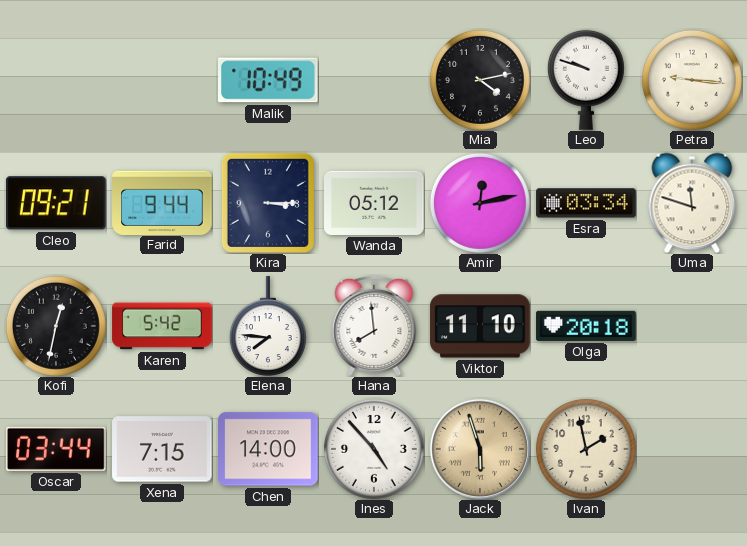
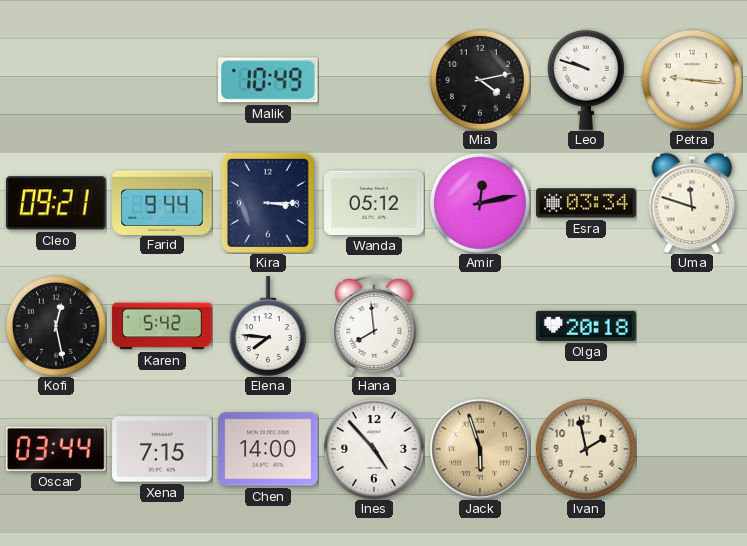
Kofi: 12:32 -> 12:28 (56, 326)
Viktor: 11:10 -> none (480, 326)
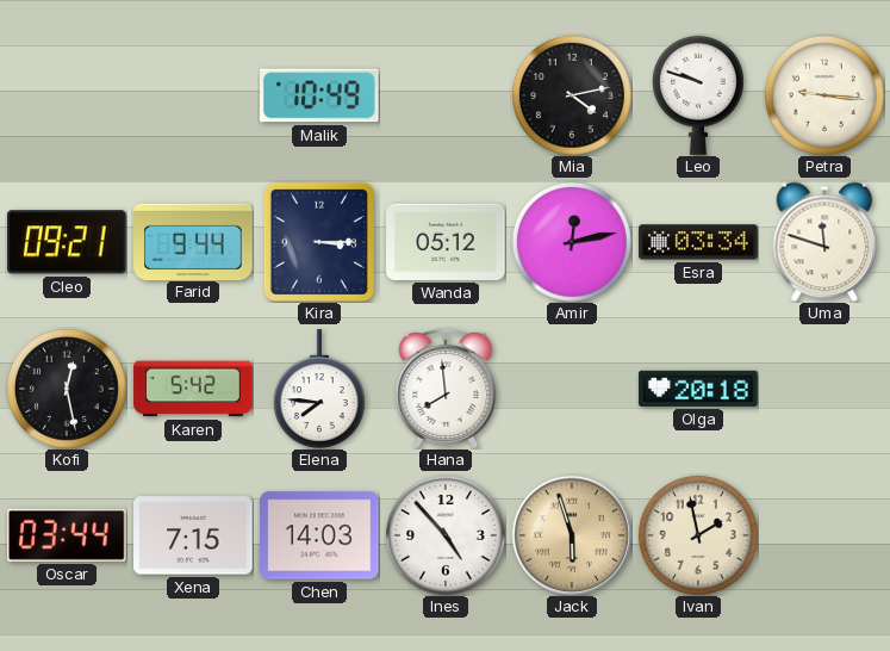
Chen: 14:00 -> 14:03 (319, 535)
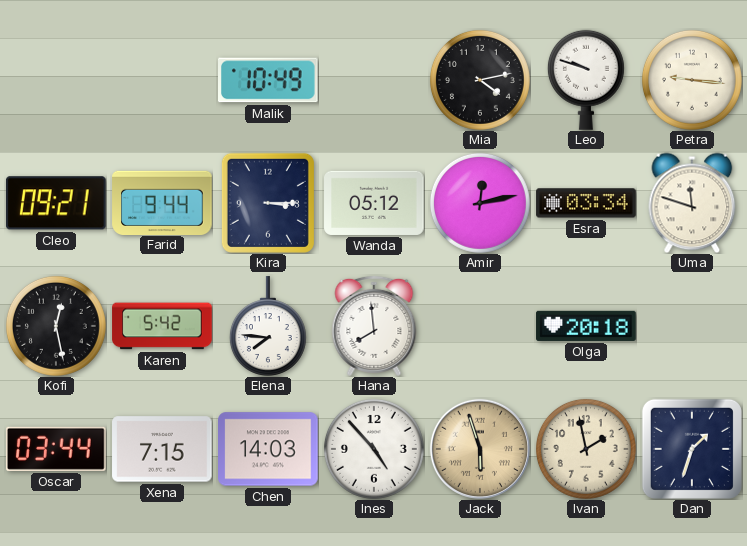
Dan: none -> 1:33 (692, 449)
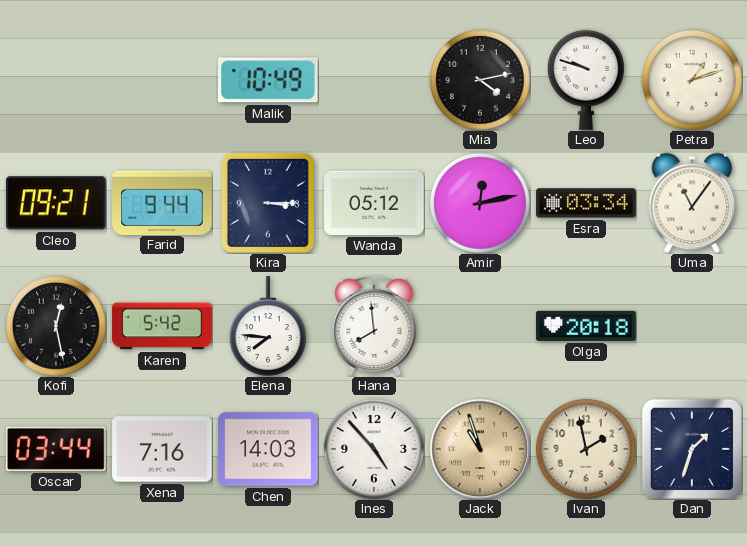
Petra: 9:16 -> 1:12 (692, 80)
Uma: 11:48 -> 11:06 (692, 203)
Xena: 7:15 -> 7:16 (162, 449)
Jack: 5:57 -> 10:57 (480, 449)
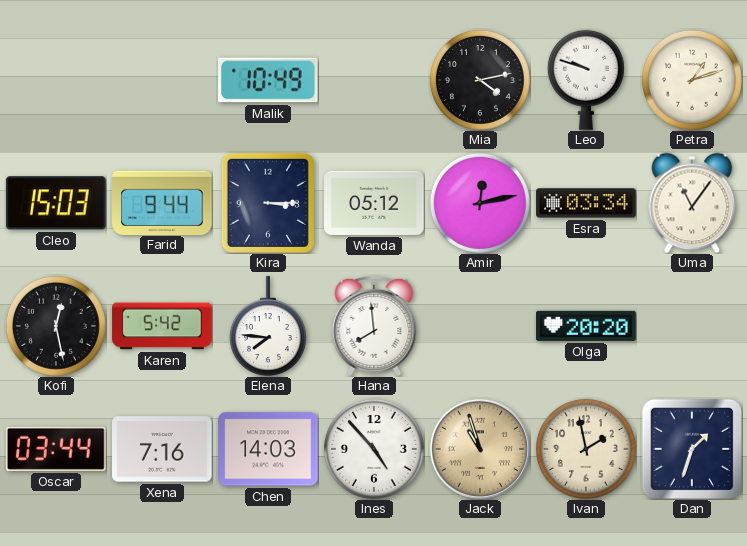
Cleo: 09:21 -> 15:03 (56, 203)
Olga: 20:18 -> 20:20 (586, 326)
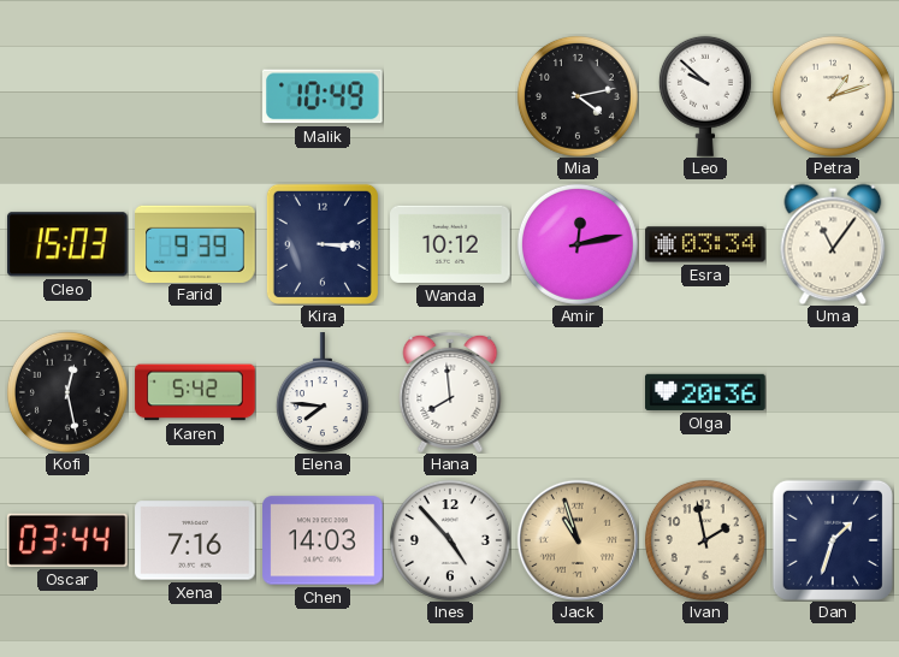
Leo: 9:48 -> 9:52 (705, 96)
Farid: 9:44 -> 9:39 (195, 243)
Wanda: 05:12 -> 10:12 (450, 244)
Olga: 20:20 -> 20:36 (705, 392)
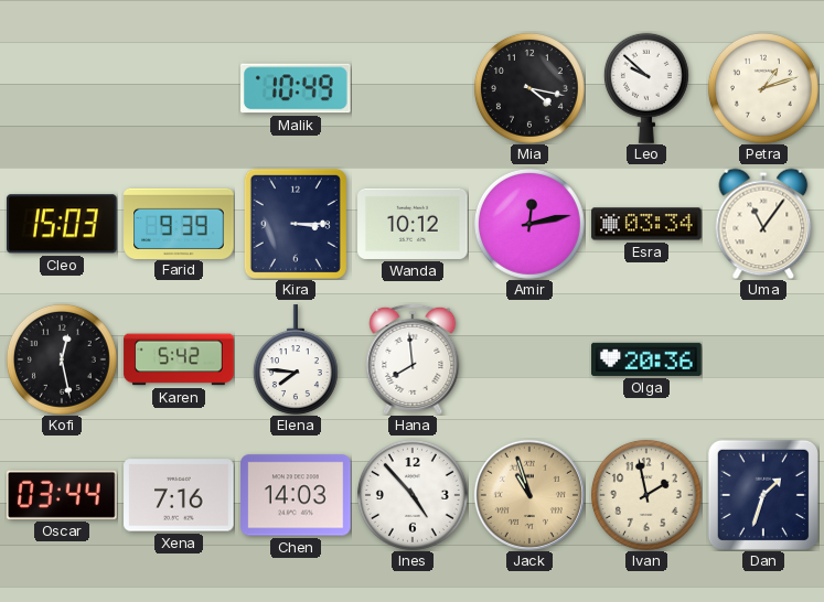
Mia: 4:13 -> 4:17 (529, 88)
